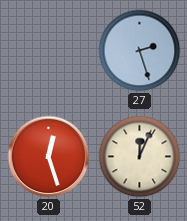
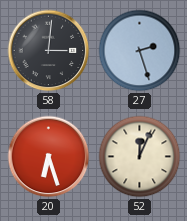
58: none -> 3:01 (49, 51)
20: 12:27 -> 6:27 (49, 157)
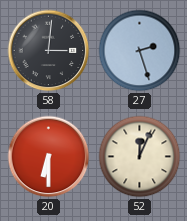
20: 6:27 -> 6:30 (49, 157)
